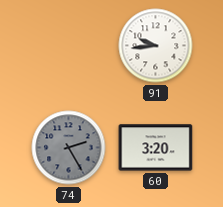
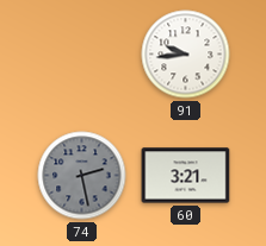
74: 2:25 -> 2:28 (82, 176)
60: 3:20 -> 3:21 (186, 176)
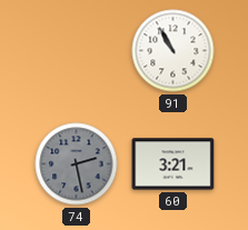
91: 9:44 -> 10:55 (173, 51)
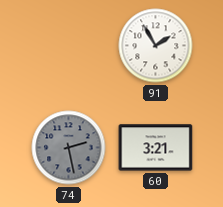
91: 10:55 -> 1:55 (156, 46)
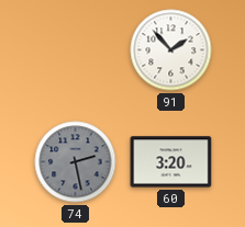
91: 1:55 -> 1:53 (171, 50)
60: 3:21 -> 3:20 (171, 162)
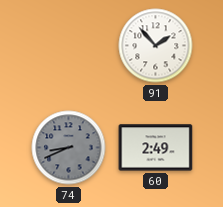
74: 2:28 -> 8:41 (69, 148)
60: 3:20 -> 2:49 (156, 148)
